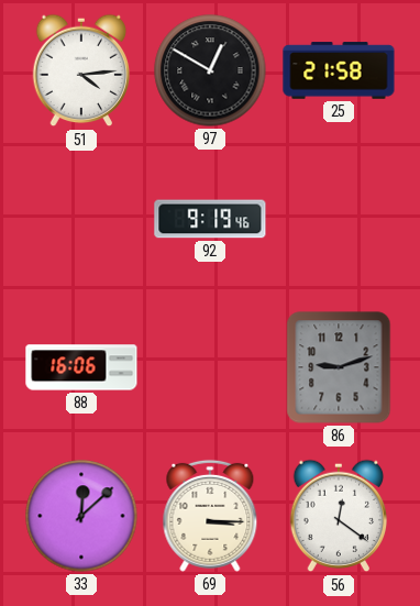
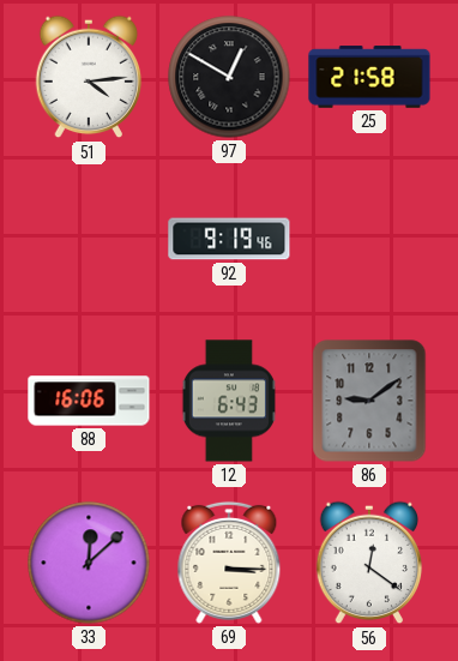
12: none -> 6:43 (229, 401)
86: 9:12 -> 9:09 (369, 401)
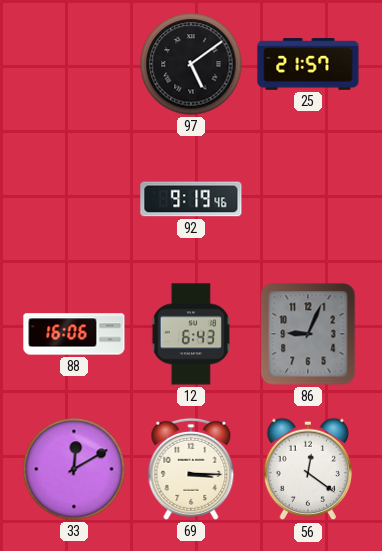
51: 4:14 -> none (89, 77)
97: 12:50 -> 5:09 (191, 64)
25: 21:58 -> 21:57 (308, 64)
86: 9:09 -> 9:04 (308, 334)
33: 12:08 -> 12:10 (74, 469)
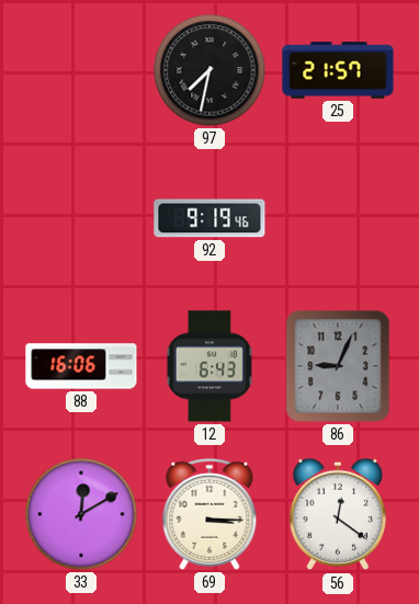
97: 5:09 -> 7:32 (209, 70)
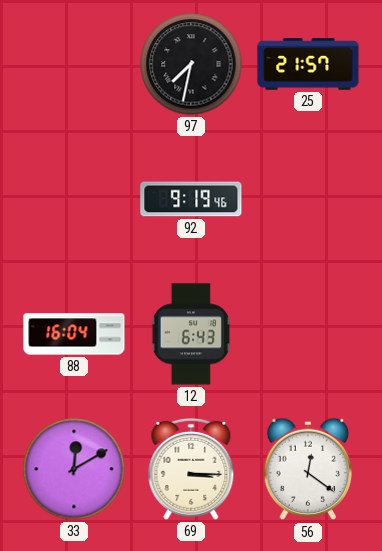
88: 16:06 -> 16:04 (74, 334)
86: 9:04 -> none (338, 366)
